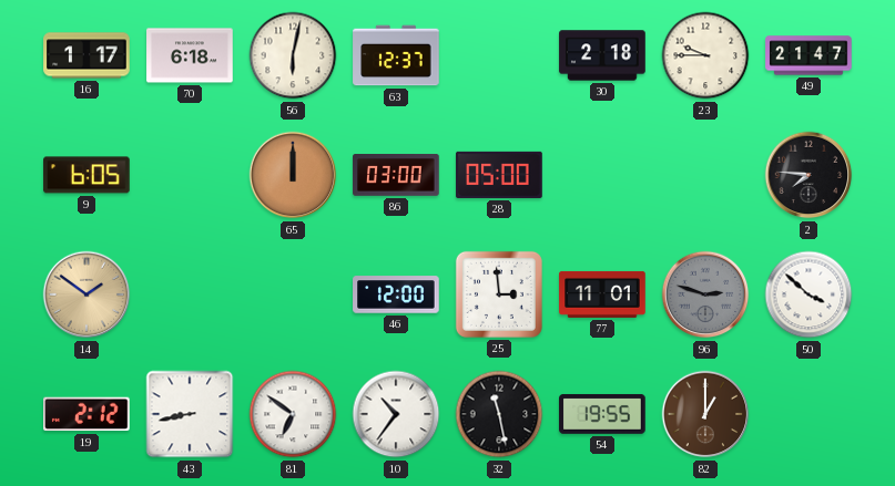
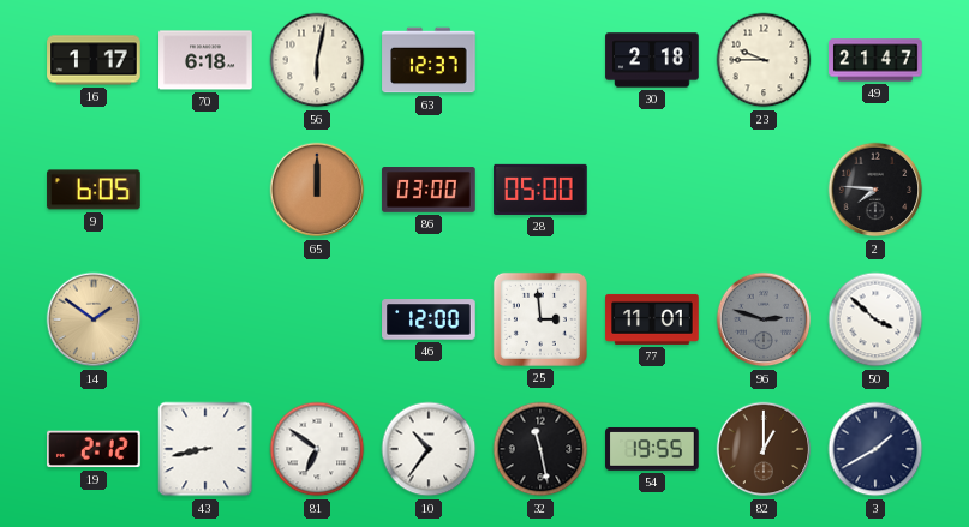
3: none -> 1:40 (875, 449)
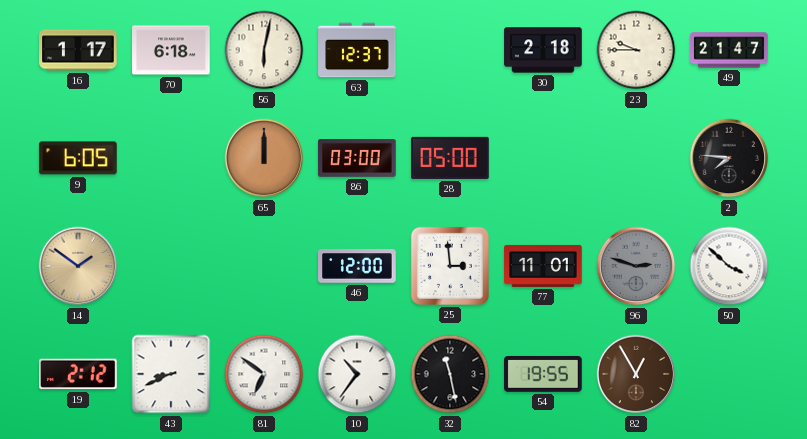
43: 8:43 -> 8:41 (171, 374)
82: 1:00 -> 12:55 (636, 374)
3: 1:40 -> none (875, 449)
